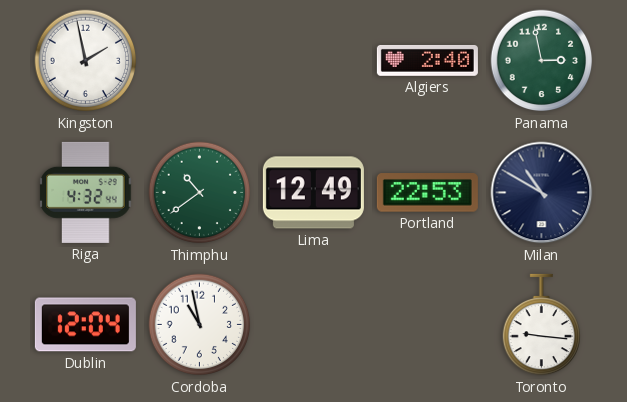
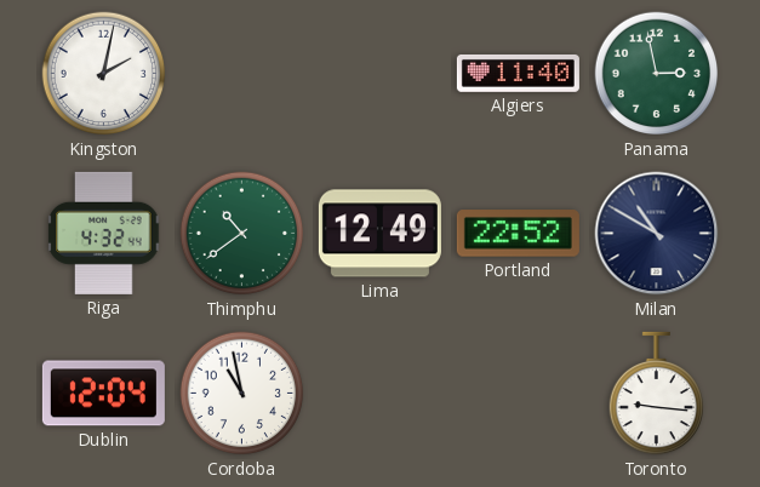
Kingston: 1:58 -> 2:02 (104, 74)
Algiers: 2:40 -> 11:40 (518, 73)
Portland: 22:53 -> 22:52 (518, 234)
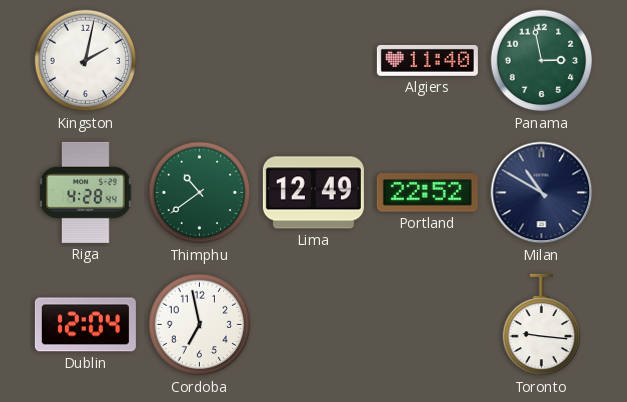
Riga: 4:32 -> 4:28 (86, 192)
Cordoba: 10:58 -> 6:58 (200, 325)
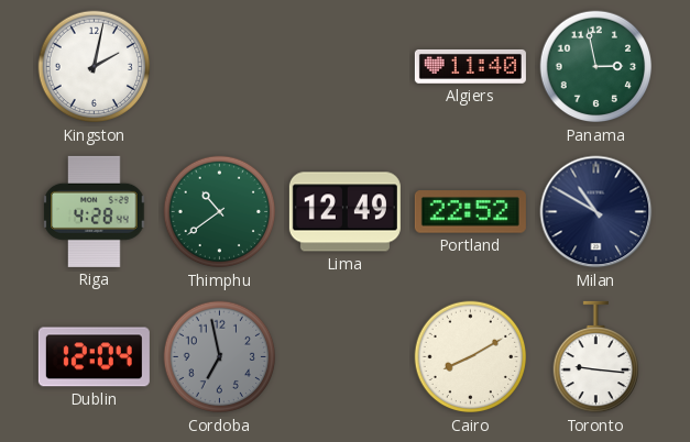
Cordoba dial: white -> grey (220, 357)
Cairo: none -> 8:10 (471, 357)
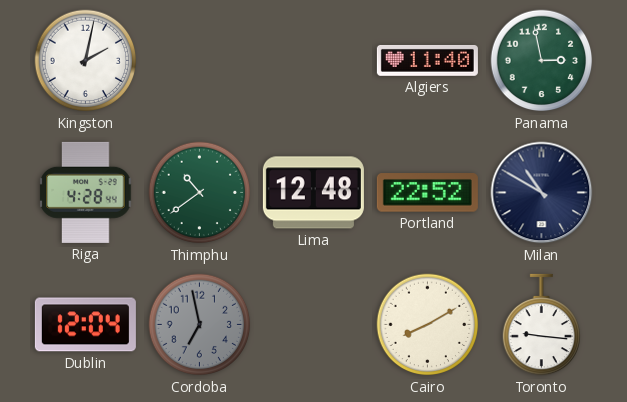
Lima: 12:49 -> 12:48 (313, 193)
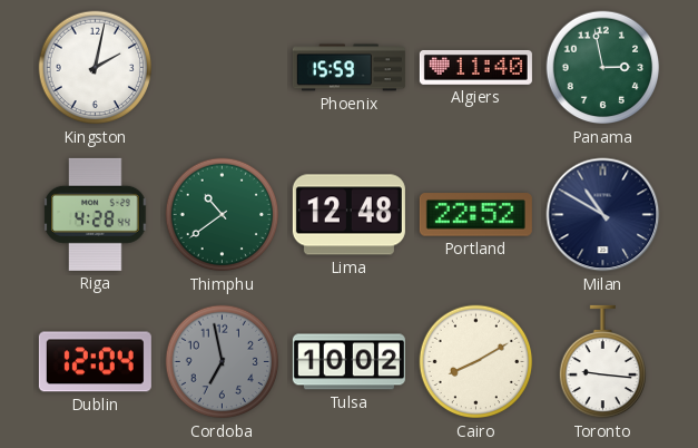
Phoenix: none -> 15:59 (348, 68)
Tulsa: none -> 10:02 (348, 362)
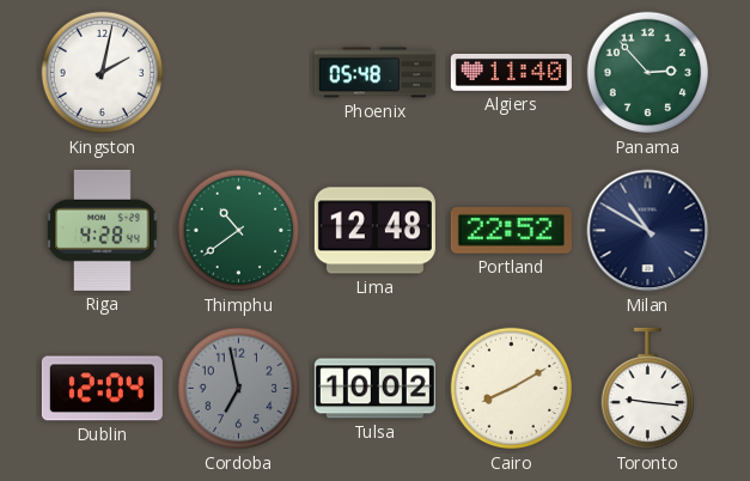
Phoenix: 15:59 -> 05:48 (374, 73)
Panama: 2:58 -> 2:53 (648, 73)
